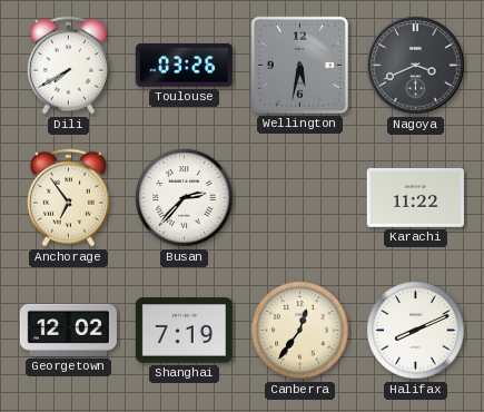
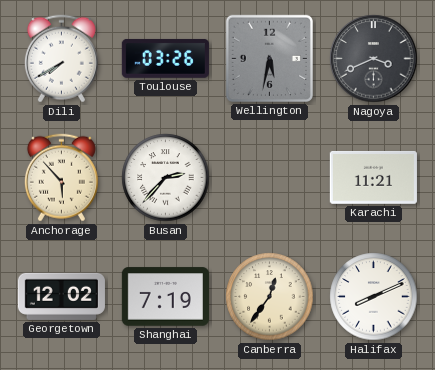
Anchorage: 6:54 -> 5:53 (61, 178)
Karachi: 11:22 -> 11:21 (373, 177)
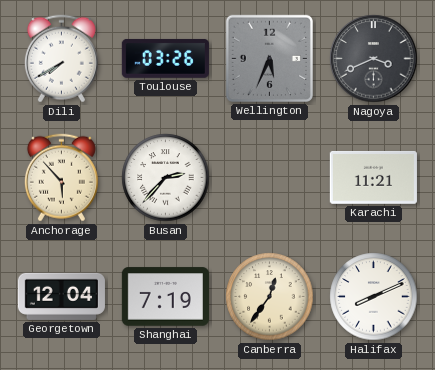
Wellington: 5:32 -> 5:34 (269, 58)
Georgetown: 12:02 -> 12:04 (61, 296)
